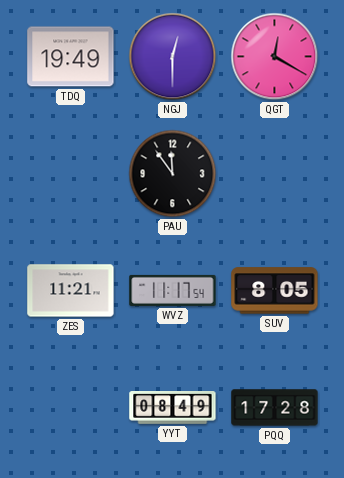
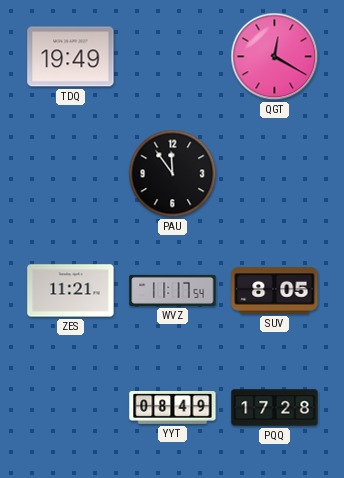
NGJ: 12:30 -> none (173, 57)
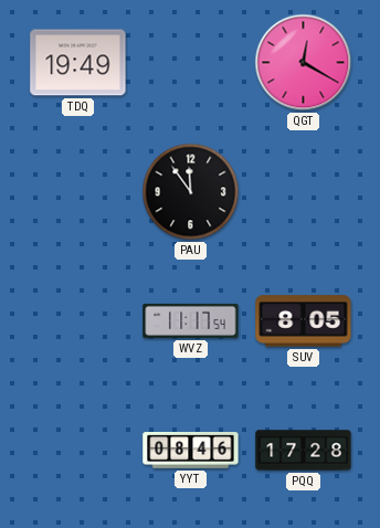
ZES: 11:21 -> none (71, 291)
YYT: 08:49 -> 08:46 (191, 451)
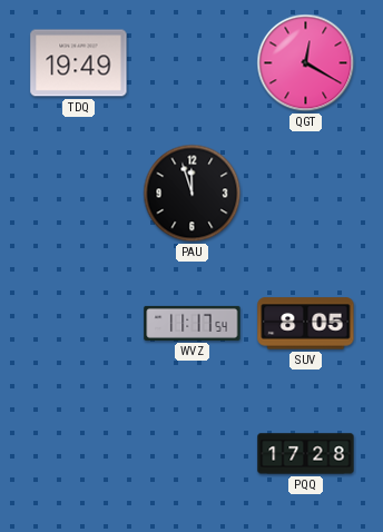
PAU: 11:54 -> 11:57 (193, 194)
YYT: 08:46 -> none (191, 451)
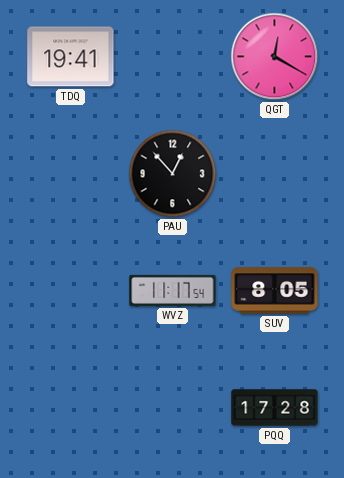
TDQ: 19:49 -> 19:41 (71, 57)
PAU: 11:57 -> 12:53 (173, 174)
